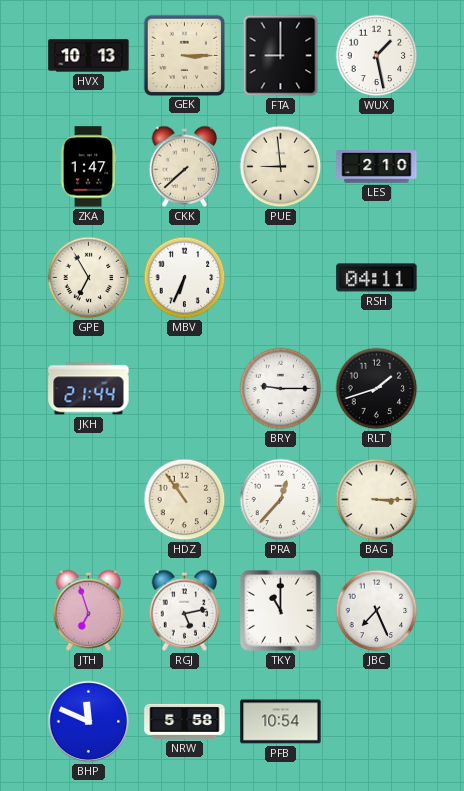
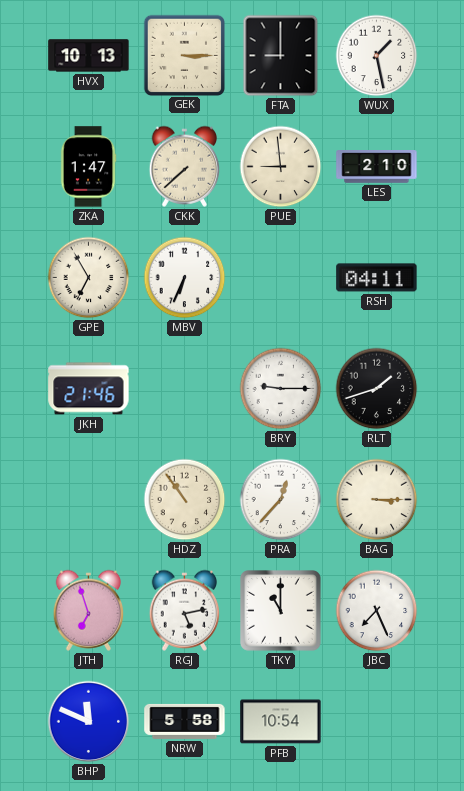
JKH: 21:44 -> 21:46 (89, 389)
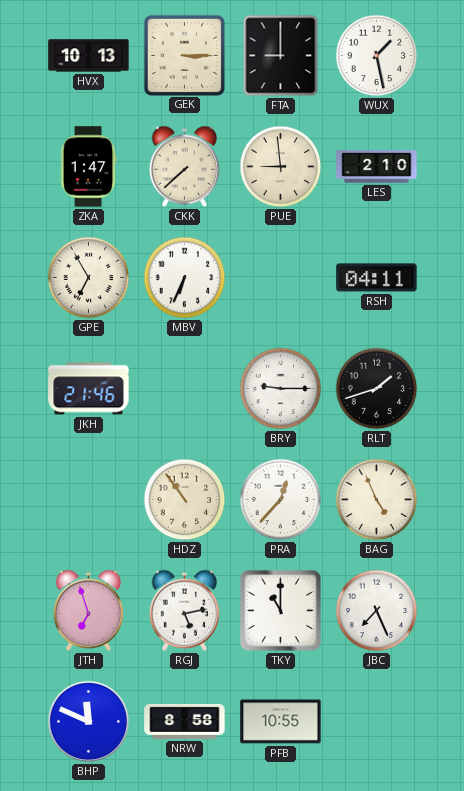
BAG: 3:15 -> 4:56 (377, 500)
NRW: 5:58 -> 8:58 (185, 721)
PFB: 10:54 -> 10:55 (281, 722)
